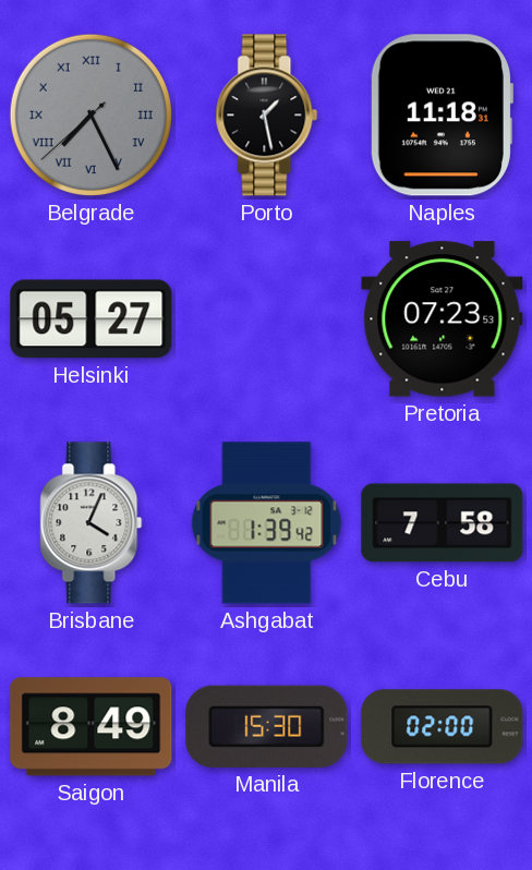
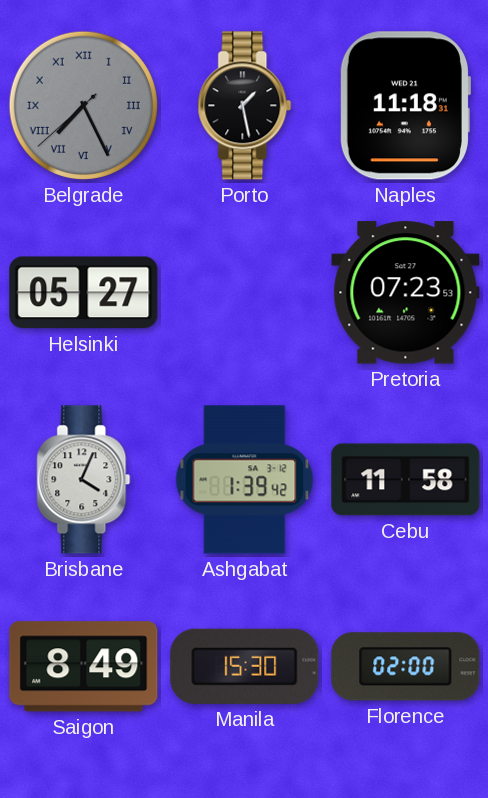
Cebu: 7:58 -> 11:58 (406, 480)
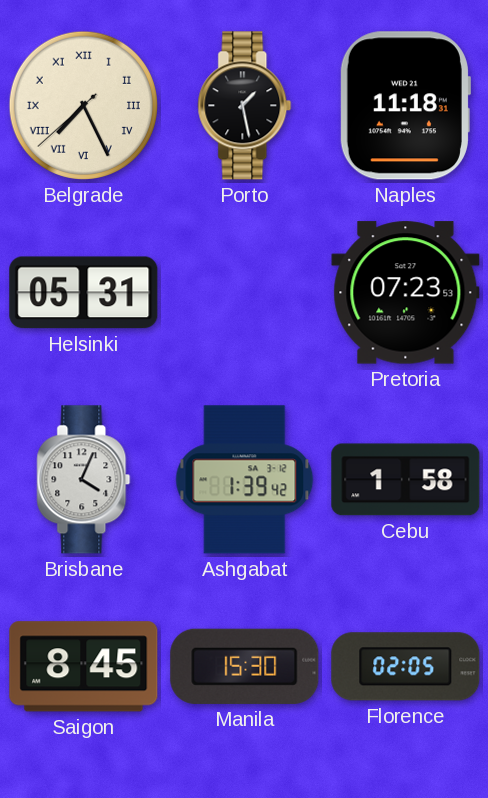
Belgrade dial: grey -> cream (83, 105)
Helsinki: 05:27 -> 05:31 (84, 293)
Cebu: 11:58 -> 1:58 (406, 480)
Saigon: 8:49 -> 8:45 (84, 667)
Florence: 02:00 -> 02:05 (406, 667)
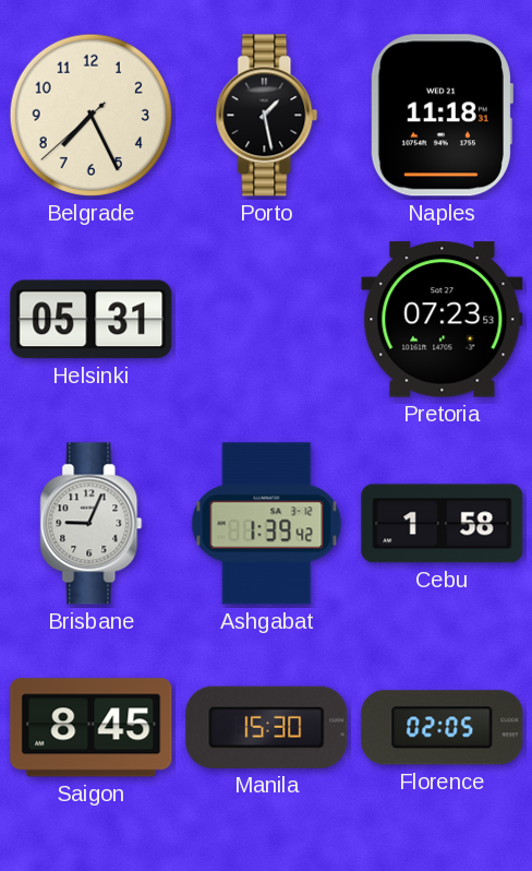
Belgrade numerals: Roman -> Arabic (90, 115)
Brisbane: 4:04 -> 9:04 (92, 524)
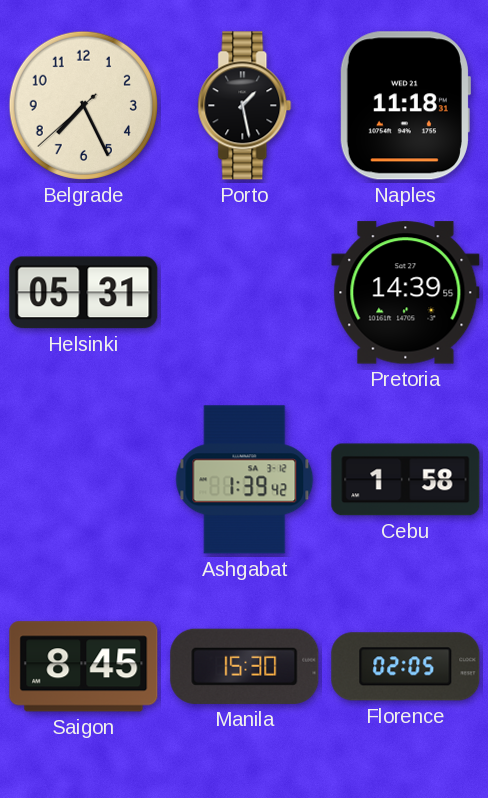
Pretoria: 07:23 -> 14:39 (406, 293)
Brisbane: 9:04 -> none (92, 524)
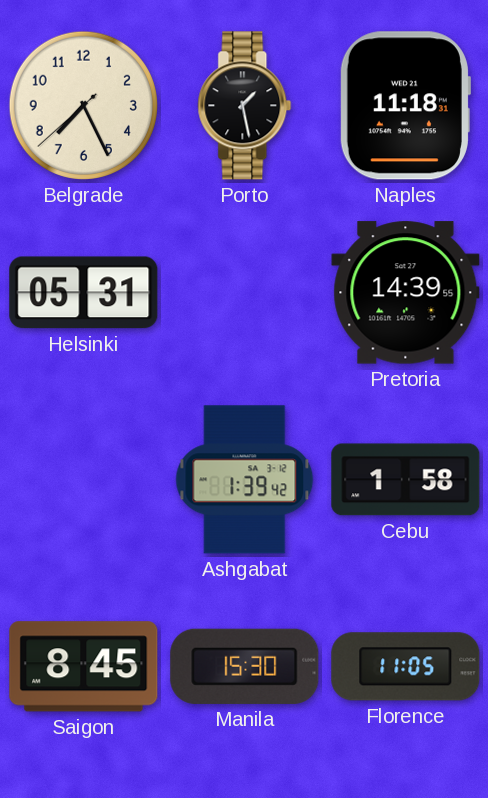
Florence: 02:05 -> 11:05 (406, 667)
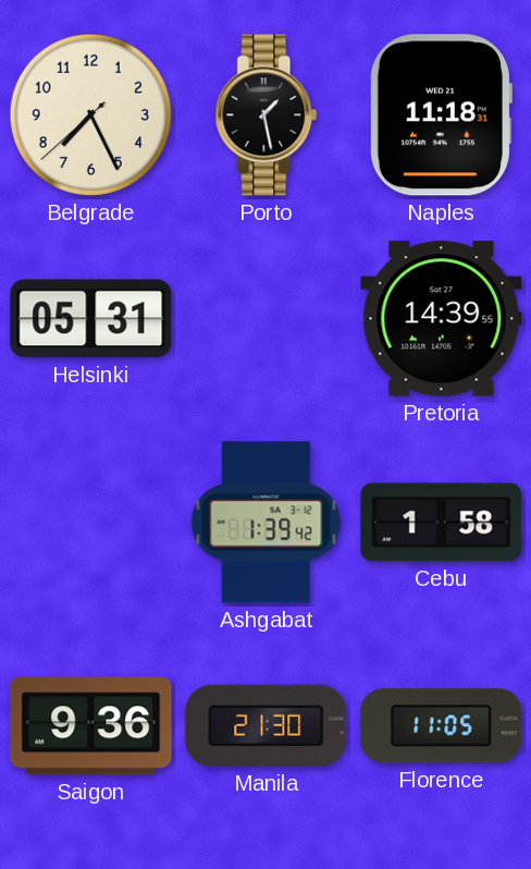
Saigon: 8:45 -> 9:36 (91, 726)
Manila: 15:30 -> 21:30 (267, 725)
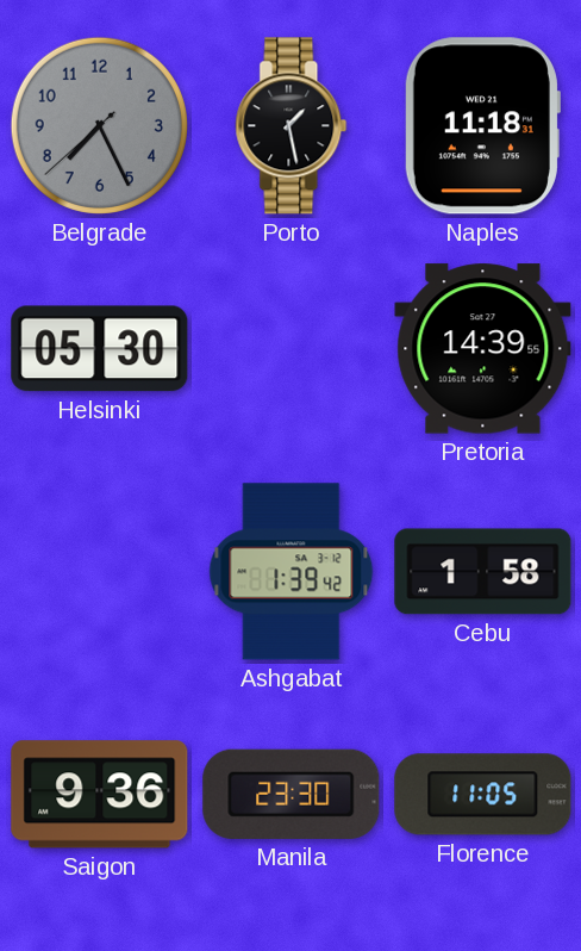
Belgrade dial: cream -> grey (99, 125)
Helsinki: 05:31 -> 05:30 (100, 349)
Manila: 21:30 -> 23:30 (292, 794)
